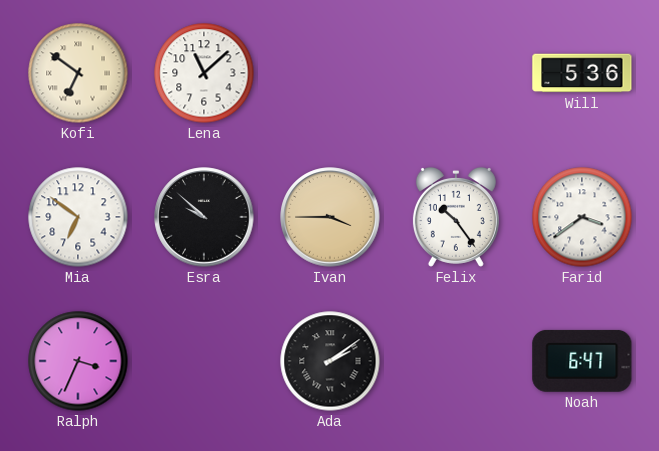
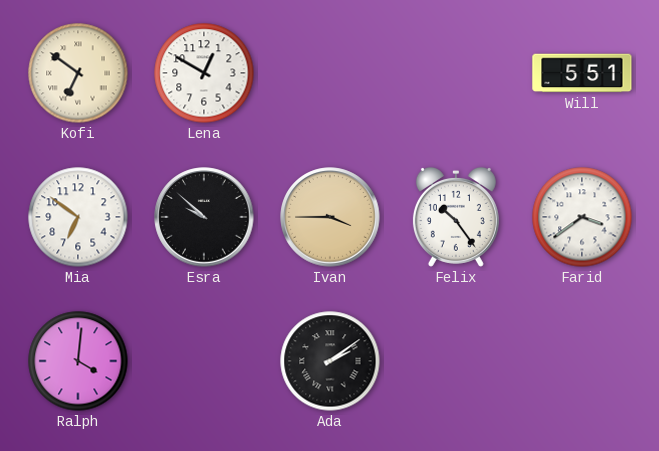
Lena: 11:08 -> 12:50 (204, 73)
Will: 5:36 -> 5:51 (582, 73)
Ralph: 3:34 -> 4:01 (78, 361)
Noah: 6:47 -> none (582, 361)
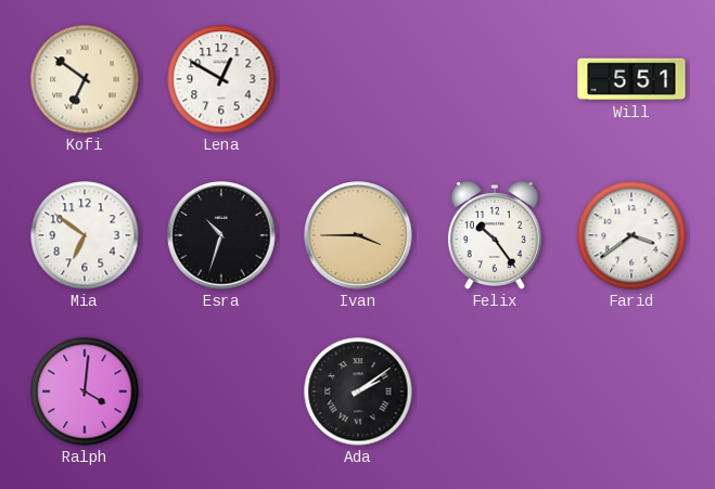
Esra: 9:52 -> 10:33 (221, 235)
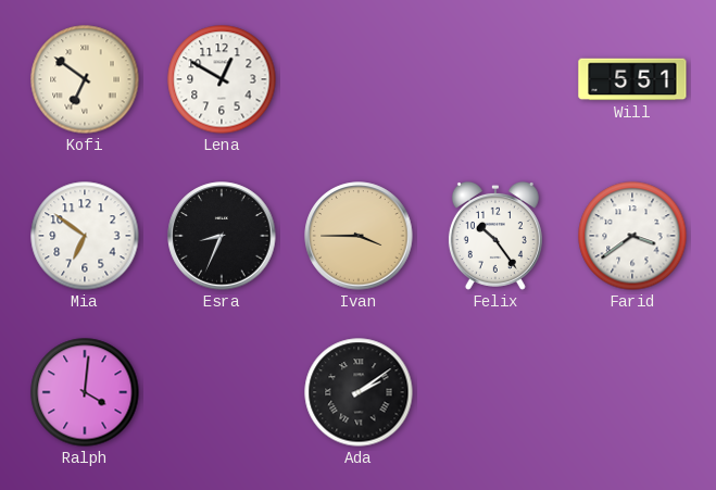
Esra: 10:33 -> 8:34 (222, 236)
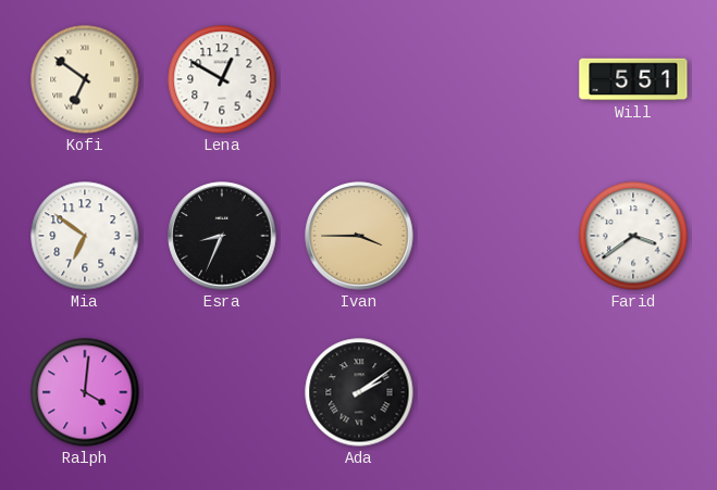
Felix: 10:24 -> none (495, 236)
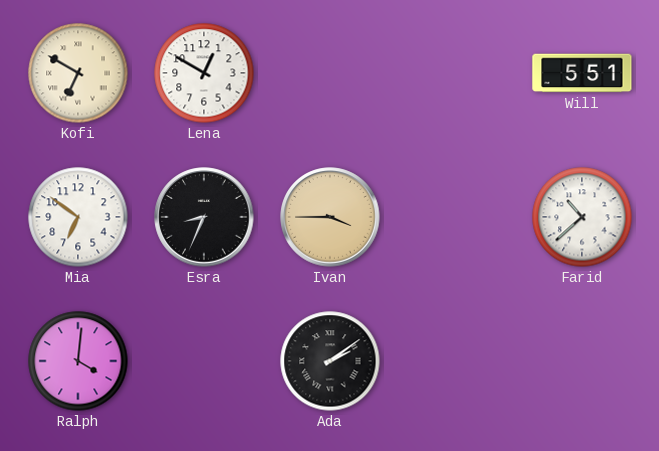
Kofi: 6:51 -> 6:50 (78, 73)
Farid: 3:39 -> 10:38 (582, 217)
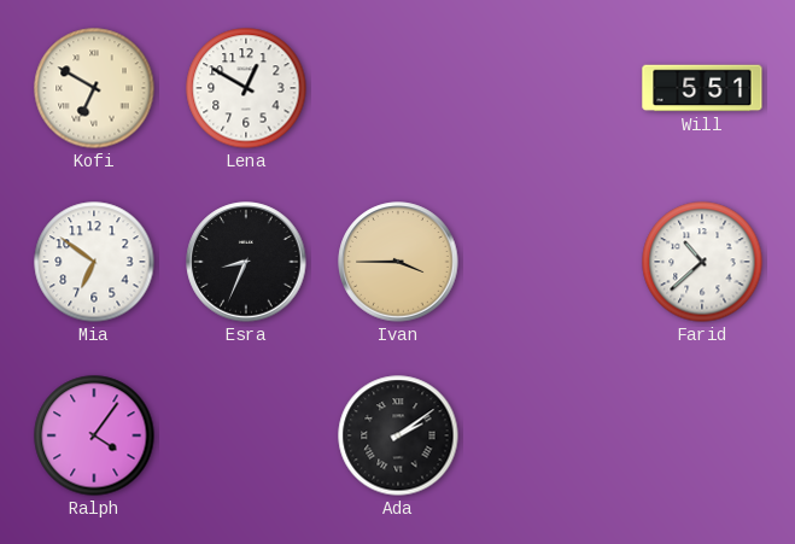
Ralph: 4:01 -> 4:06 (94, 435)
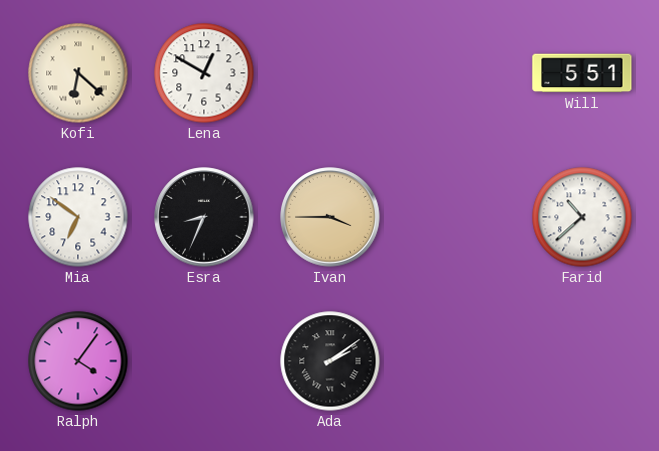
Kofi: 6:50 -> 6:22 (78, 73)
